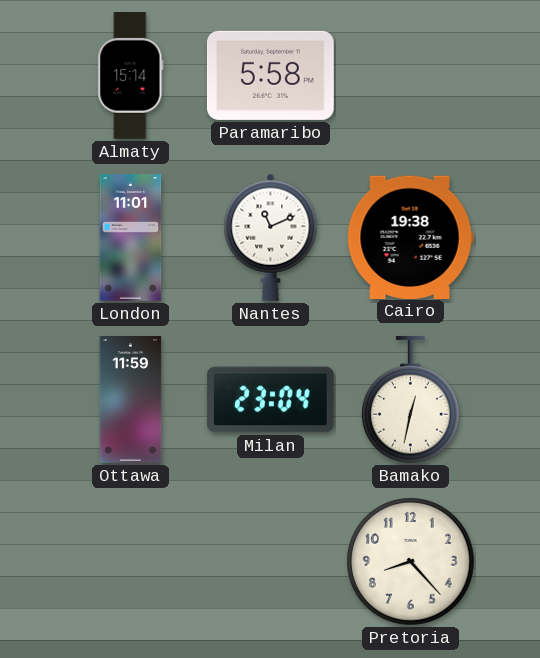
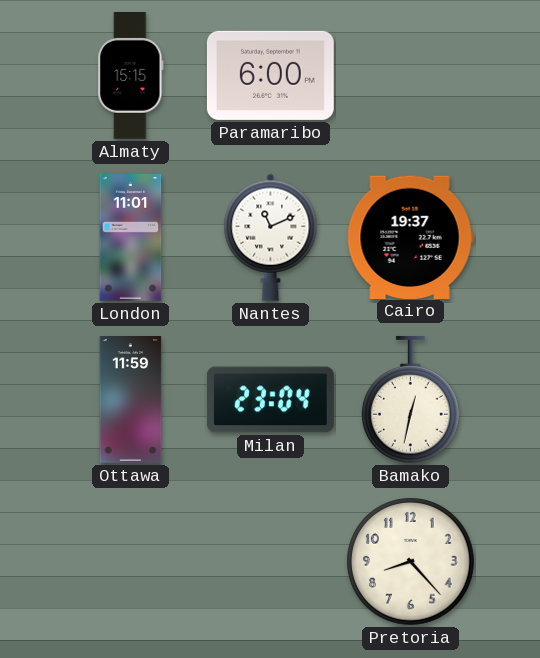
Almaty: 15:14 -> 15:15 (131, 76)
Paramaribo: 5:58 -> 6:00 (270, 75)
Cairo: 19:38 -> 19:37 (410, 237)
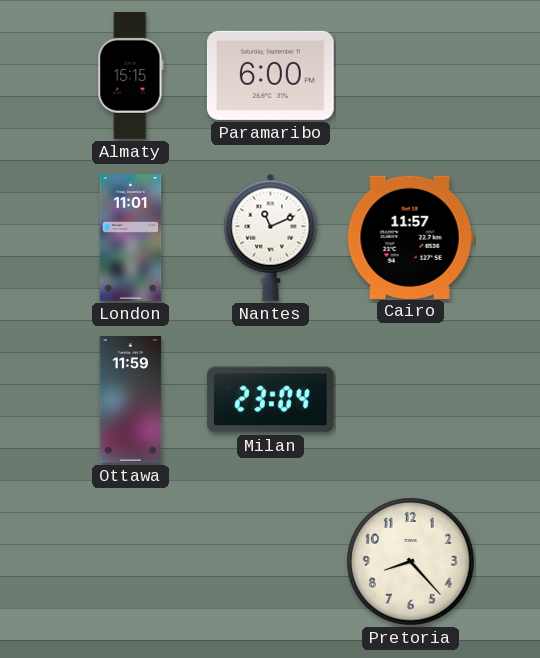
Cairo: 19:37 -> 11:57 (410, 237)
Bamako: 12:32 -> none (411, 400)
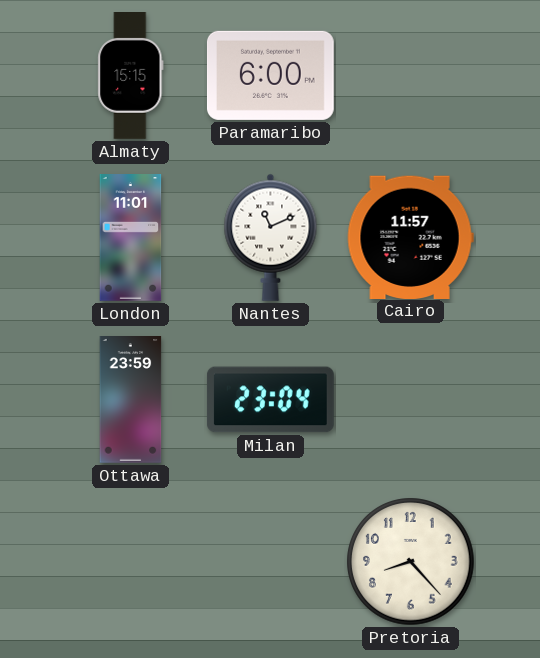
Ottawa: 11:59 -> 23:59 (131, 400)
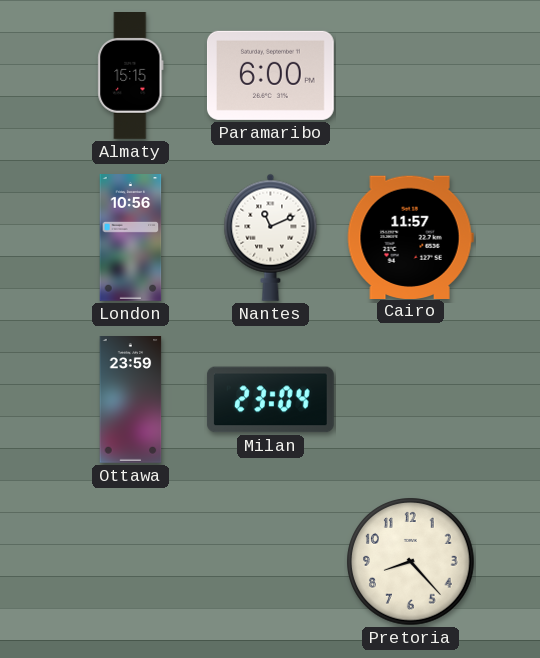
London: 11:01 -> 10:56 (131, 238)
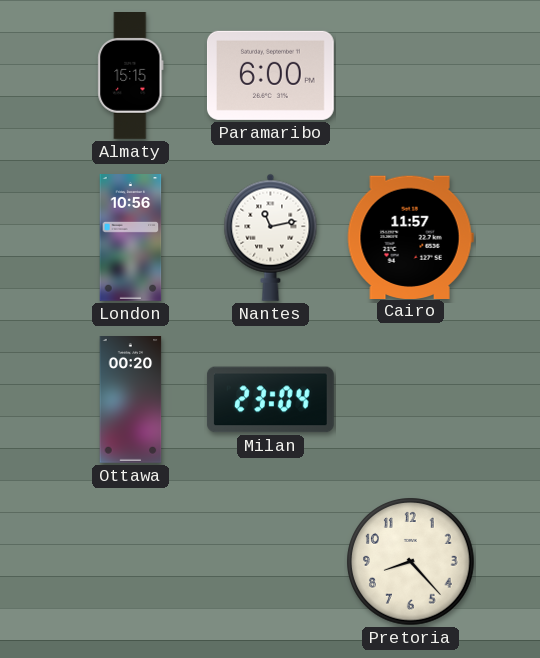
Nantes: 11:11 -> 11:13 (271, 237)
Ottawa: 23:59 -> 00:20 (131, 400)
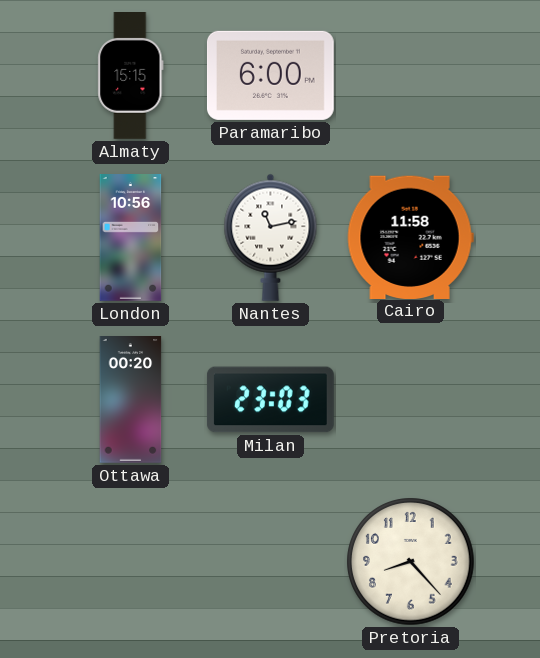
Cairo: 11:57 -> 11:58 (410, 237)
Milan: 23:04 -> 23:03 (270, 400)
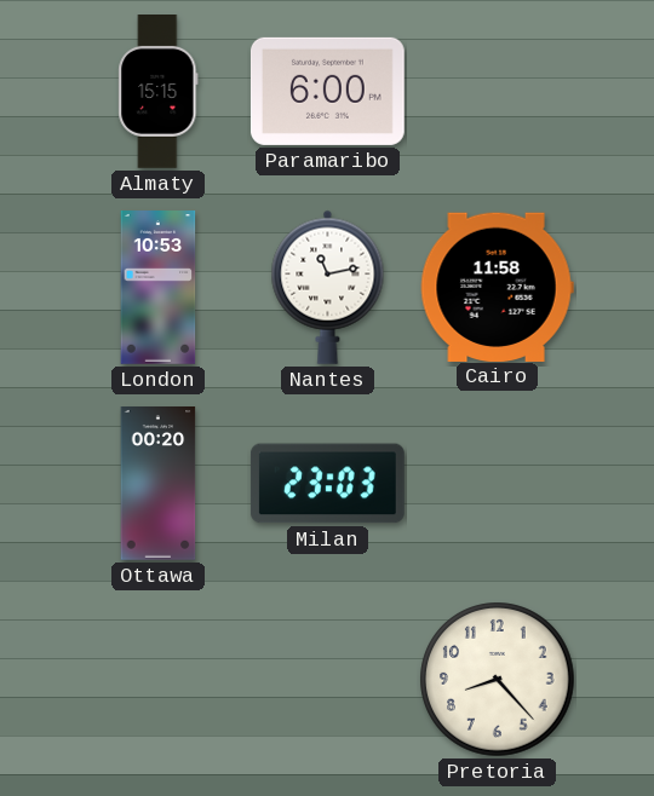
London: 10:56 -> 10:53 (159, 288)
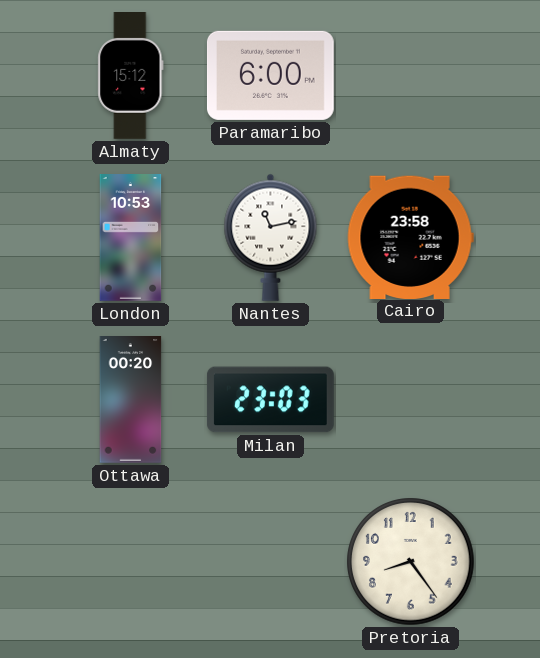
Almaty: 15:15 -> 15:12 (131, 76)
Cairo: 11:58 -> 23:58 (410, 237)
Pretoria: 8:23 -> 8:24 (411, 562)
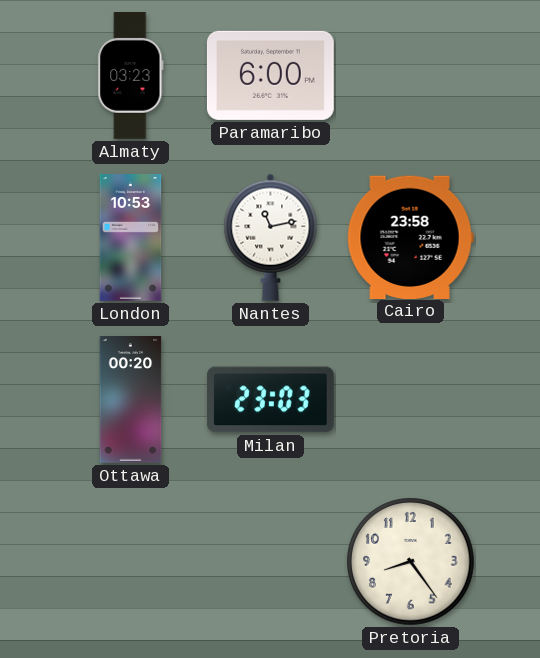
Almaty: 15:12 -> 03:23 (131, 76)
